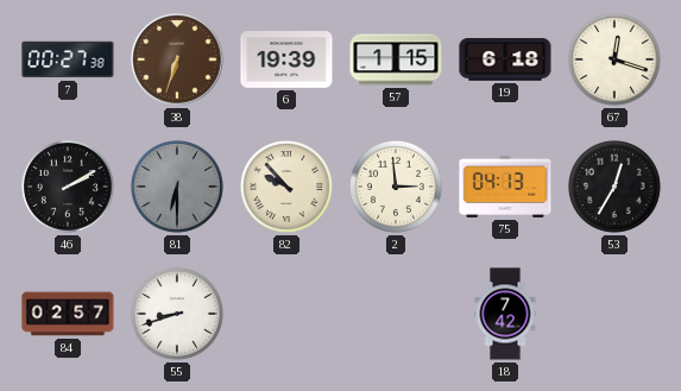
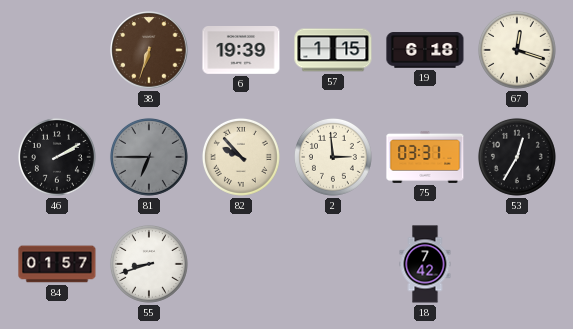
7: 00:27 -> none (68, 59)
81: 6:30 -> 6:45 (149, 157)
75: 04:13 -> 03:31 (425, 157)
84: 02:57 -> 01:57 (57, 264)
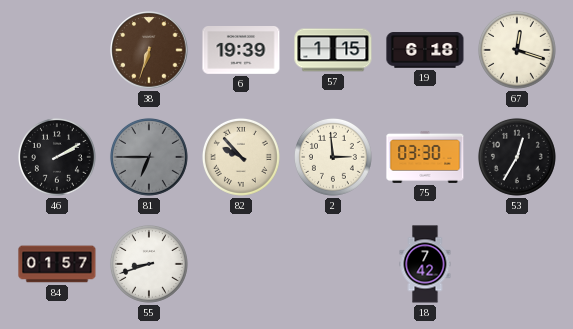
75: 03:31 -> 03:30 (425, 157)
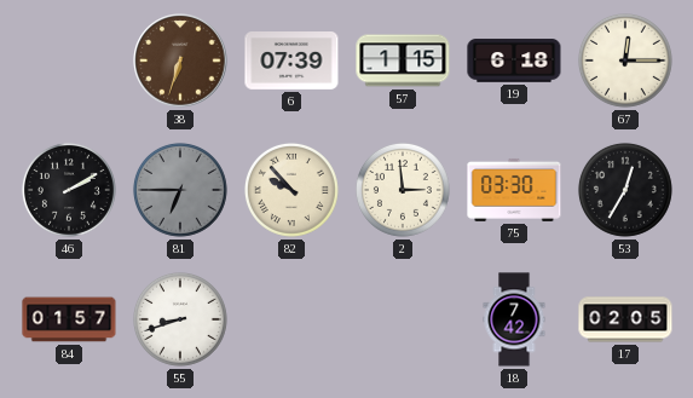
6: 19:39 -> 07:39 (291, 62)
67: 12:18 -> 12:15 (625, 60)
17: none -> 02:05 (625, 319)
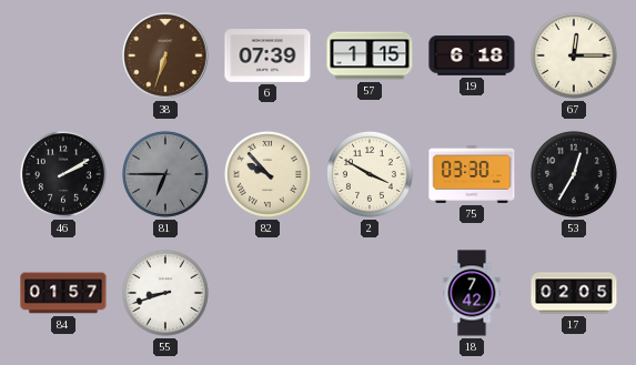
2: 2:59 -> 3:50 (370, 174)
